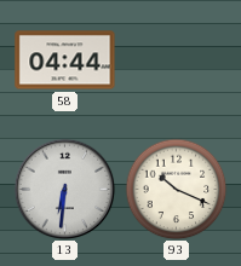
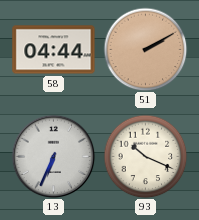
51: none -> 2:10 (145, 49)
13: 6:31 -> 6:34 (53, 156)
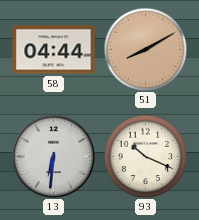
51: 2:10 -> 8:10 (145, 49)
13: 6:34 -> 6:31 (53, 156)
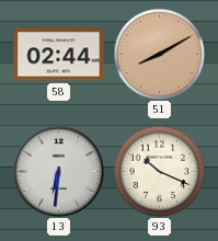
58: 04:44 -> 02:44 (59, 55)
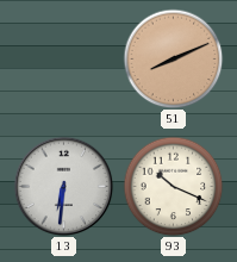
58: 02:44 -> none (59, 55)
51: 8:10 -> 8:11 (173, 58)
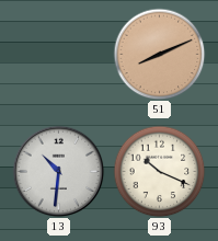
13: 6:31 -> 10:31 (58, 171)
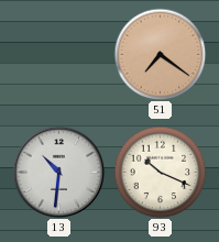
51: 8:11 -> 7:21 (160, 54)
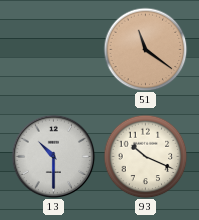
51: 7:21 -> 11:21 (145, 49)
13: 10:31 -> 10:30 (53, 156)
